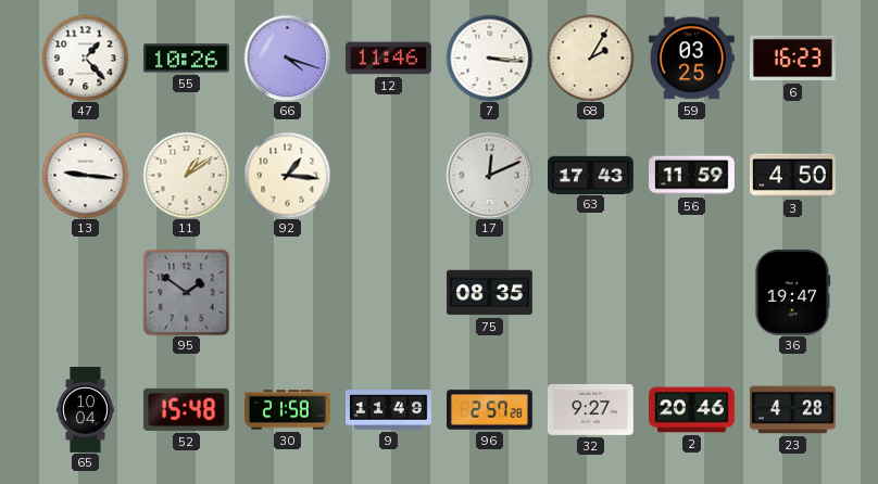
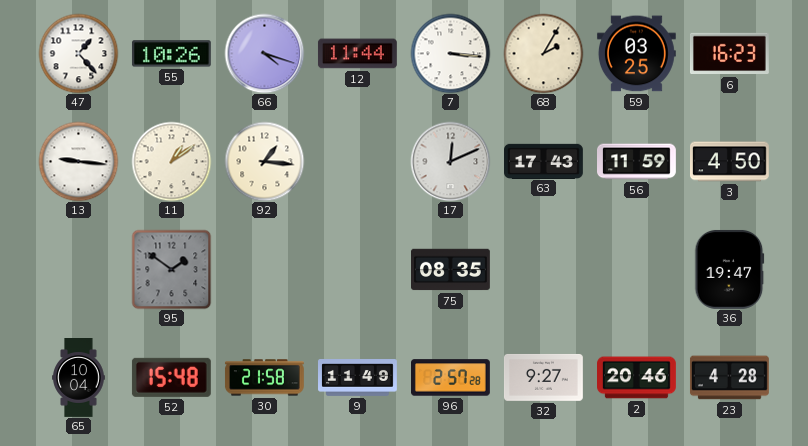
12: 11:46 -> 11:44 (357, 54)
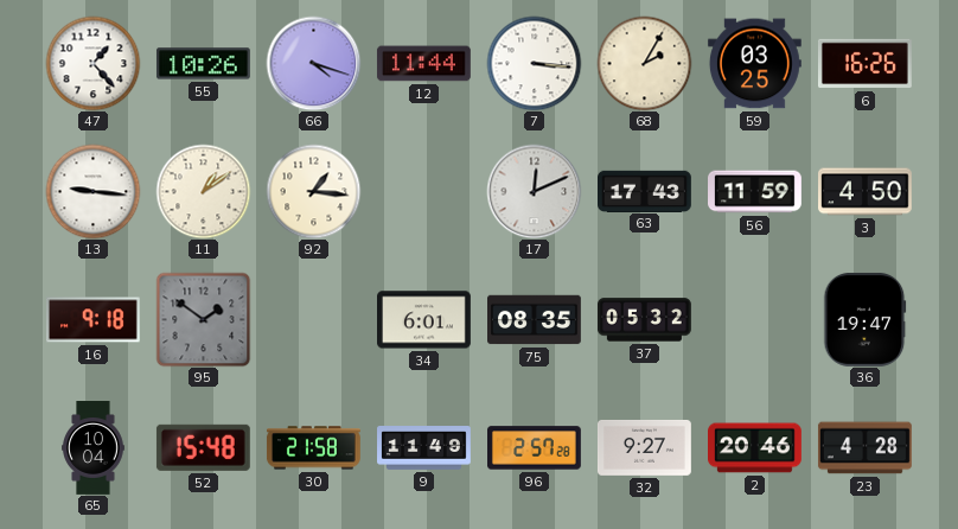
6: 16:23 -> 16:26 (866, 64)
16: none -> 9:18 (94, 320)
34: none -> 6:01 (424, 320)
37: none -> 05:32 (644, 320)
